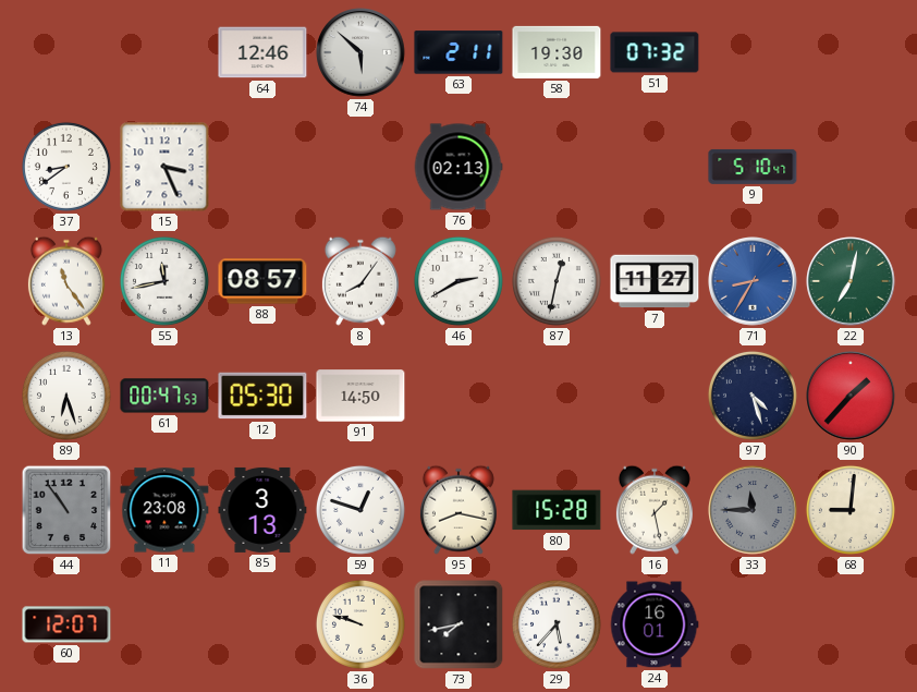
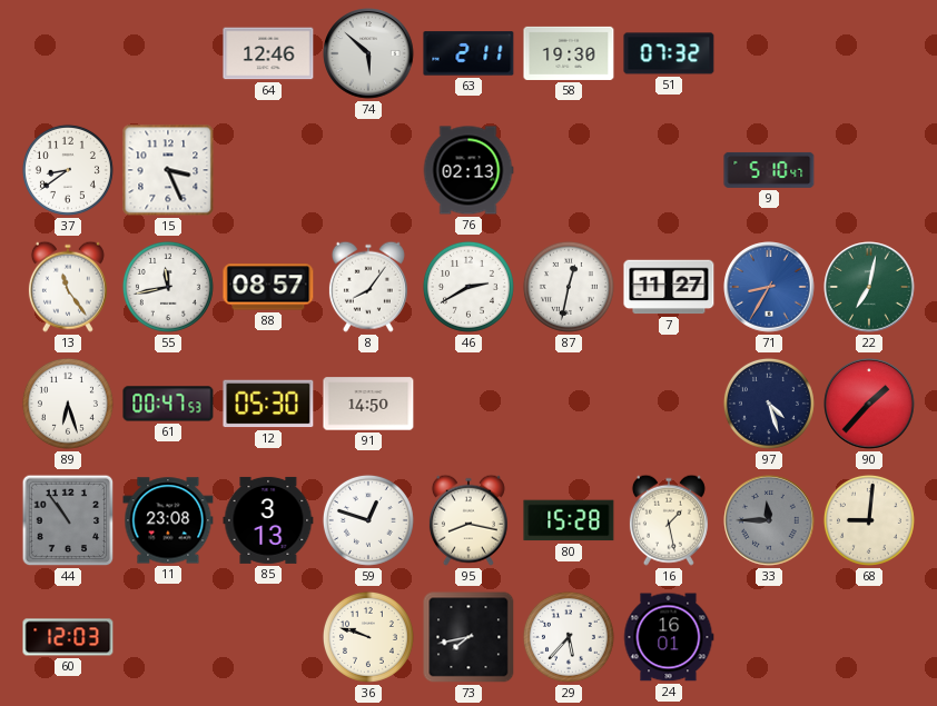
60: 12:07 -> 12:03 (68, 637)
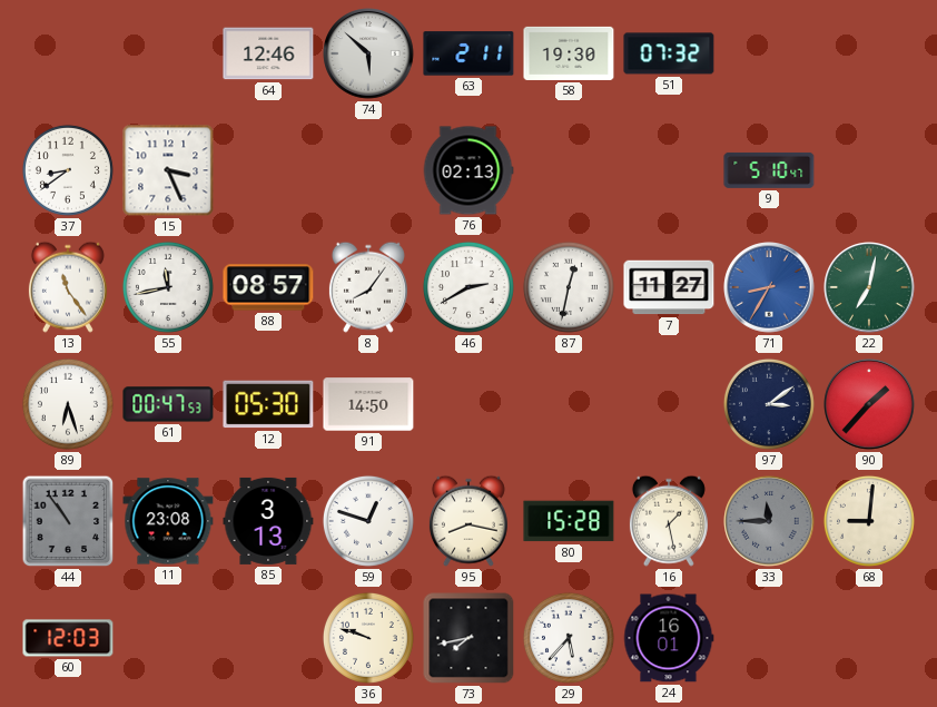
97: 4:27 -> 3:09 (769, 404)
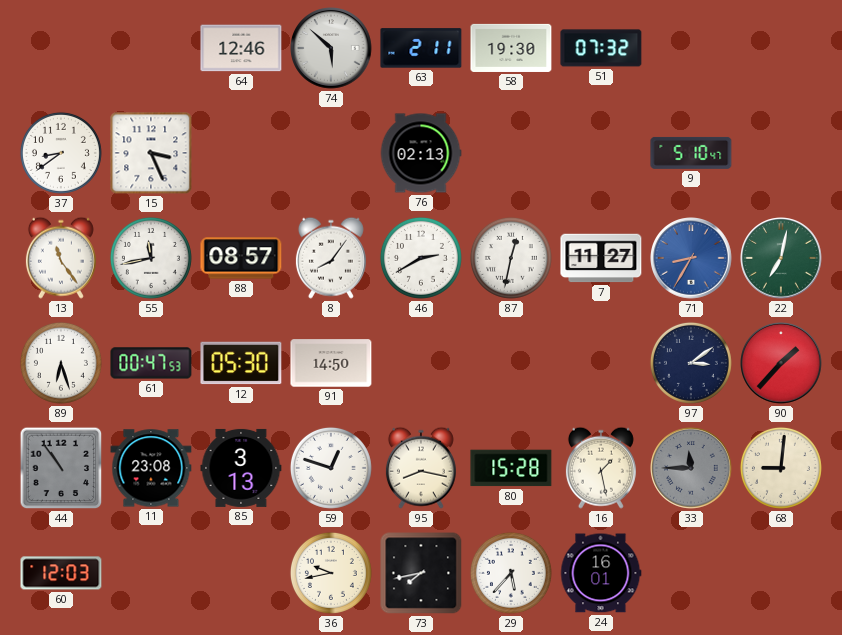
36: 9:48 -> 9:43 (331, 573)
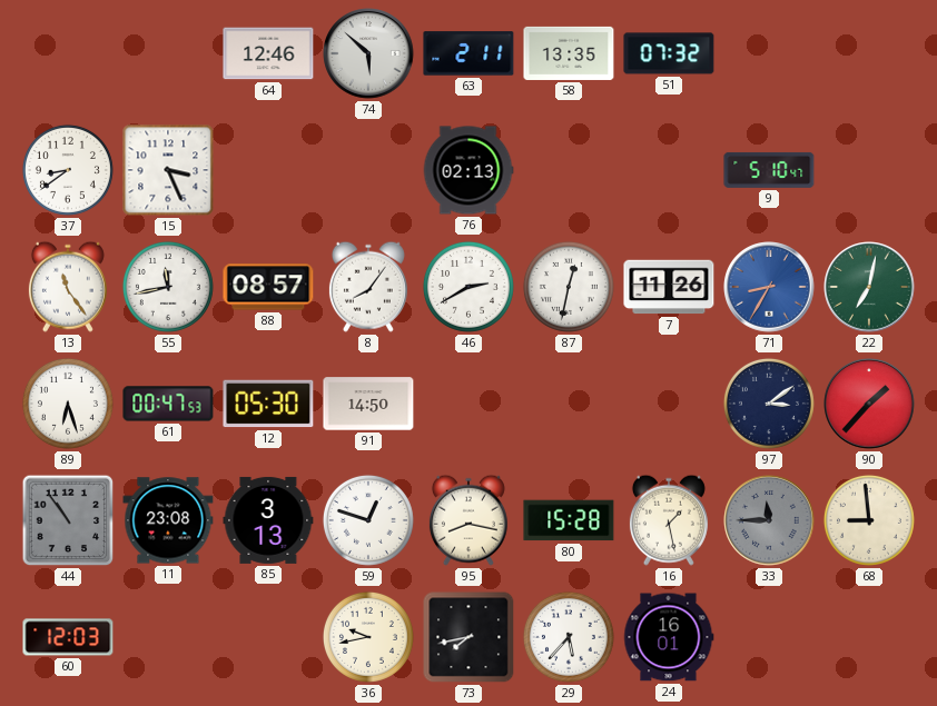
58: 19:30 -> 13:35 (569, 53)
7: 11:27 -> 11:26 (669, 287)
68: 9:01 -> 8:59 (869, 520)
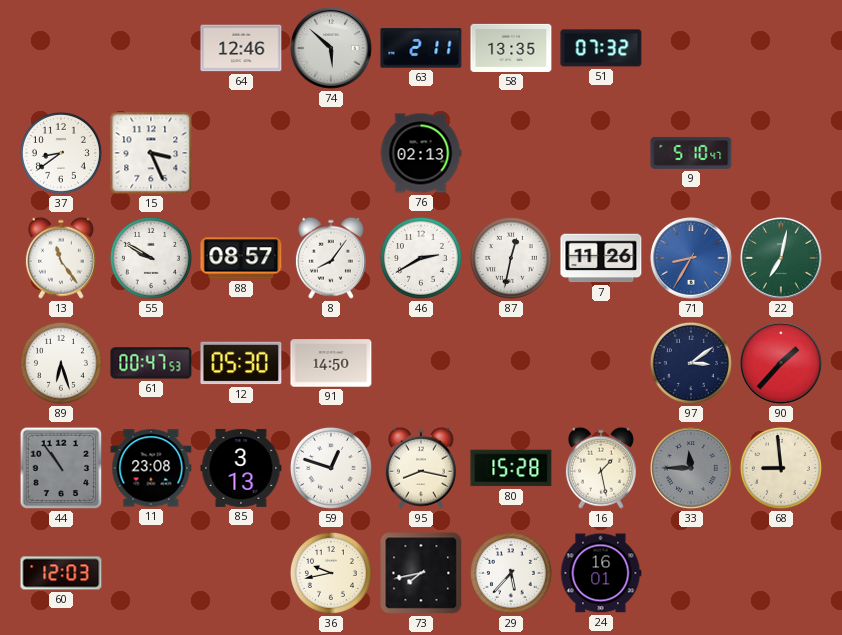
55: 11:43 -> 9:50 (151, 258)
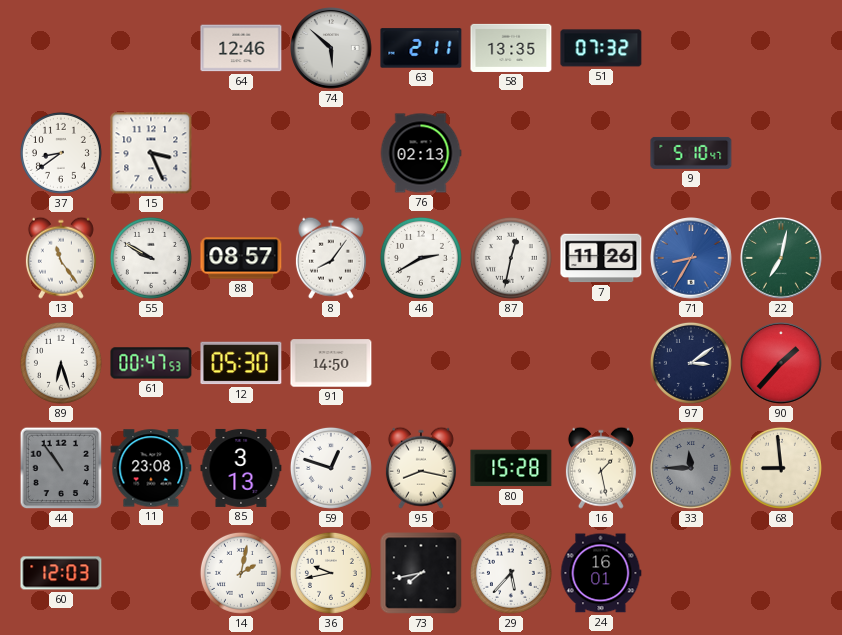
14: none -> 2:02 (241, 573)
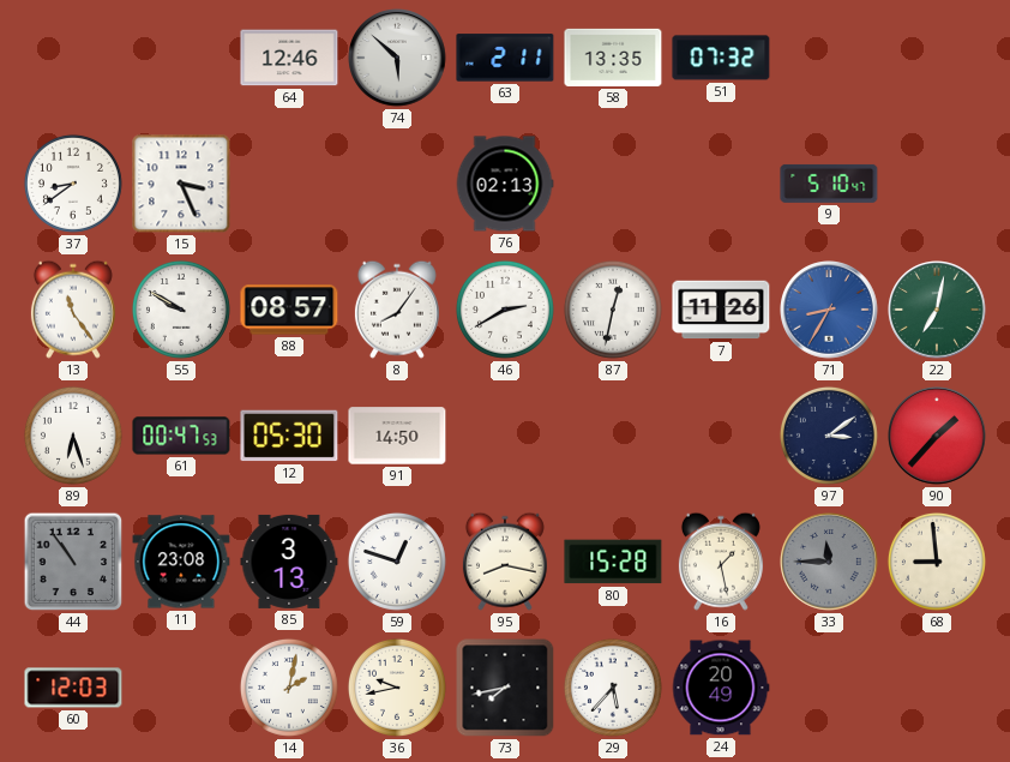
24: 16:01 -> 20:49 (721, 688)
